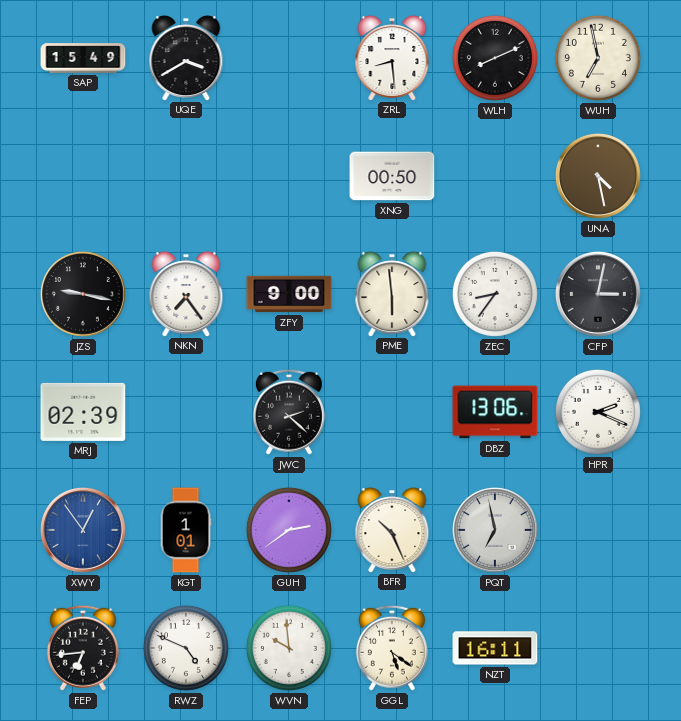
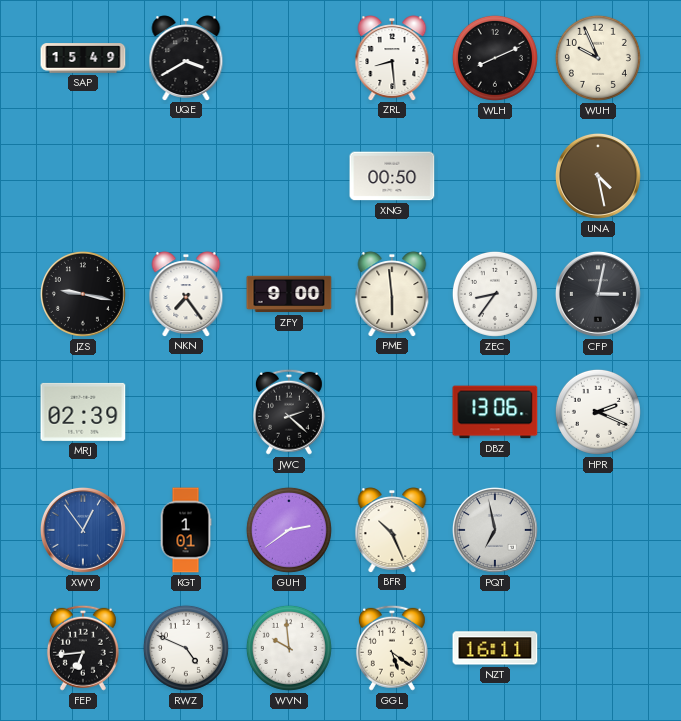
WUH: 6:58 -> 9:56 (598, 58)
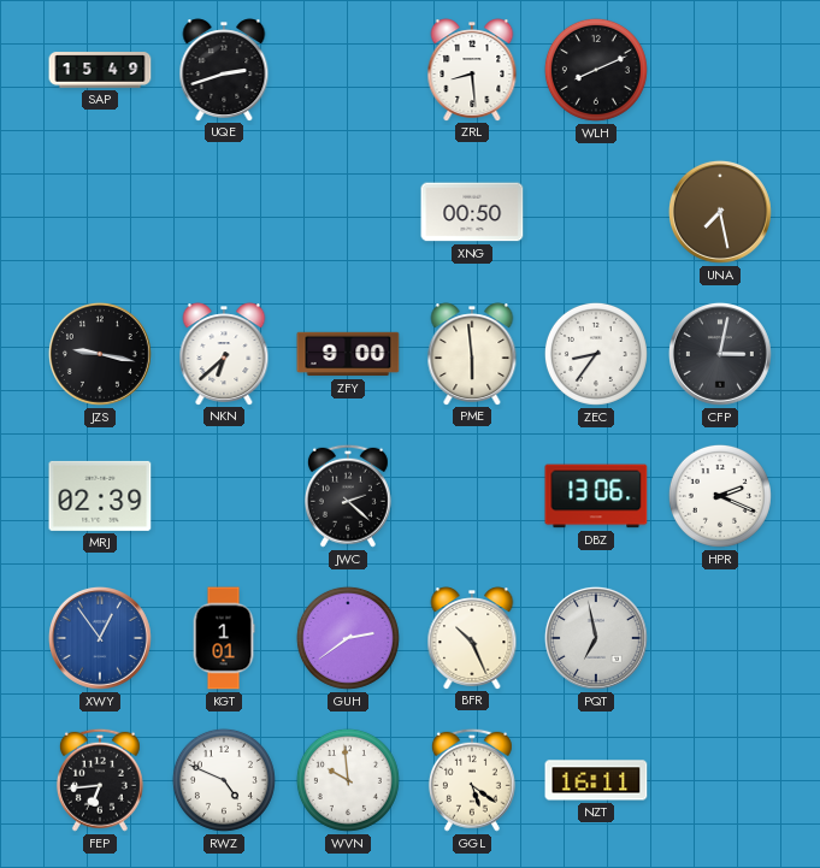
UQE: 3:40 -> 2:42 (224, 70)
WUH: 9:56 -> none (598, 58)
UNA: 4:28 -> 7:28 (720, 212)
NKN: 7:24 -> 6:38 (224, 354)
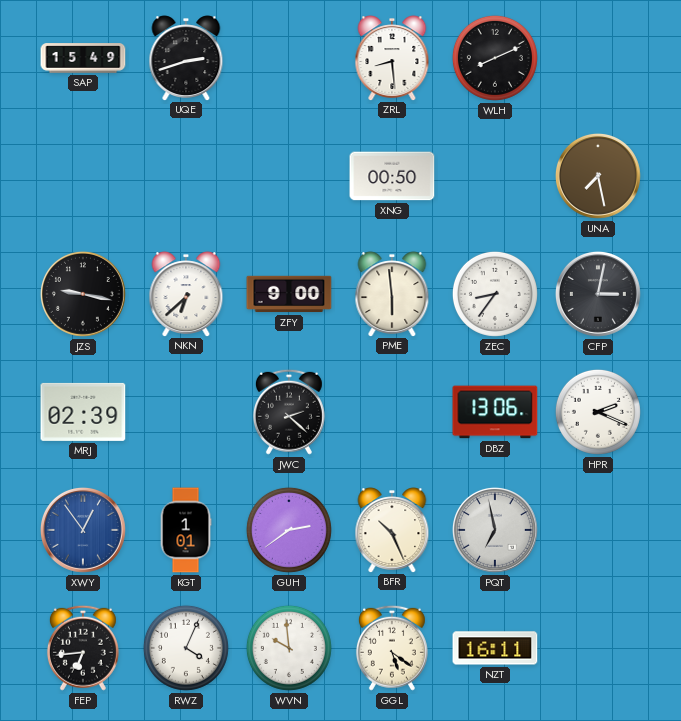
RWZ: 4:49 -> 4:04 (186, 648)
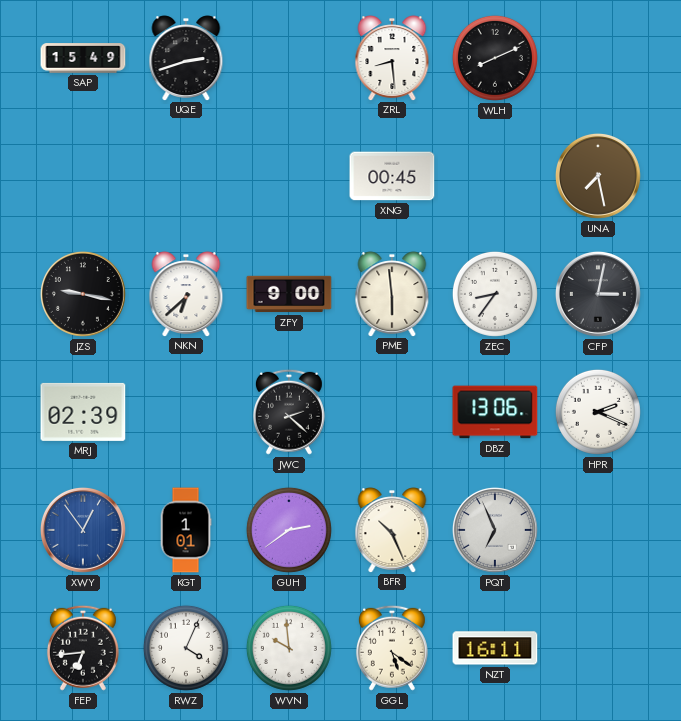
XNG: 00:50 -> 00:45 (392, 176)
PQT: 6:58 -> 6:56 (495, 530)
